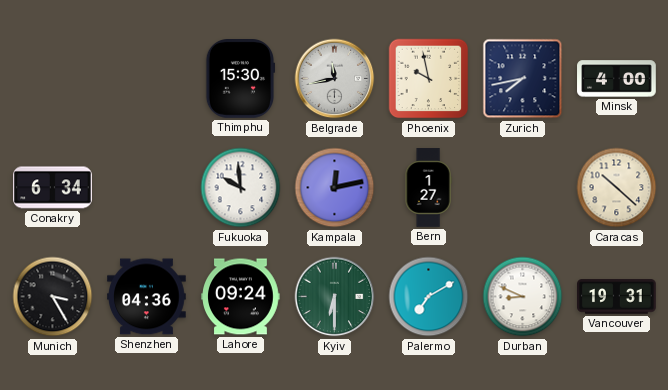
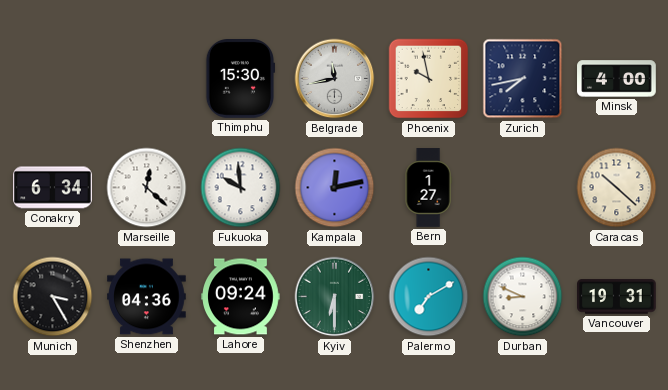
Marseille: none -> 12:22 (147, 188)
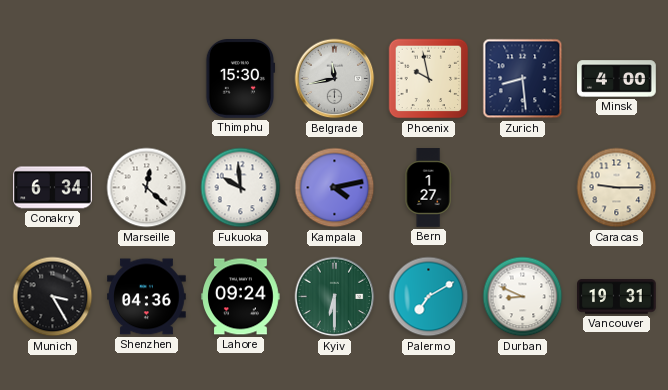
Zurich: 7:43 -> 8:29 (523, 79)
Kampala: 12:13 -> 4:13 (335, 188)
Caracas: 10:22 -> 9:15 (617, 188)
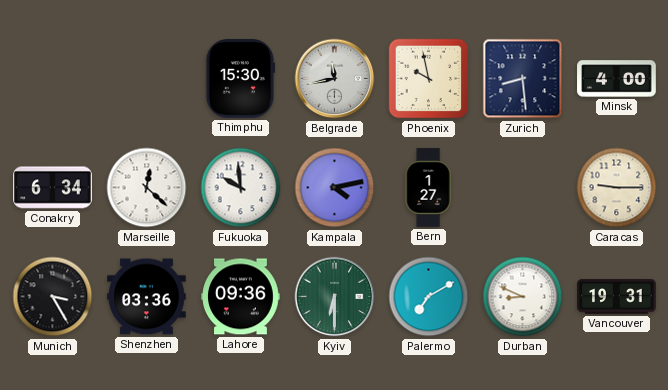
Shenzhen: 04:36 -> 03:36 (147, 297)
Lahore: 09:24 -> 09:36 (241, 297)
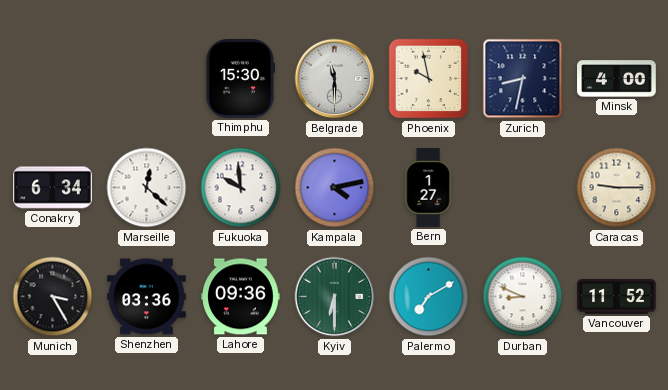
Belgrade: 11:43 -> 11:30 (335, 79)
Zurich: 8:29 -> 8:32 (523, 79)
Vancouver: 19:31 -> 11:52 (617, 297)
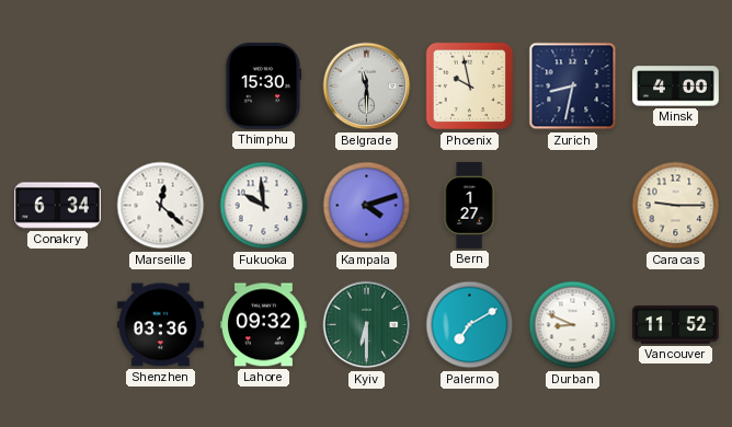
Kampala: 4:13 -> 4:12 (367, 206)
Munich: 3:25 -> none (53, 297)
Lahore: 09:36 -> 09:32 (264, 325)
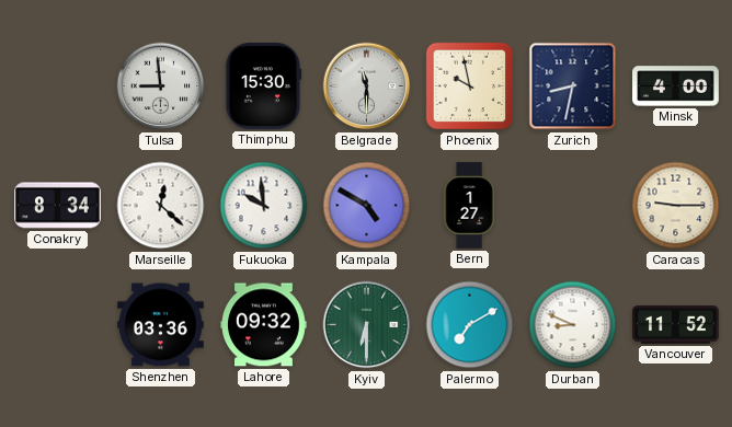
Tulsa: none -> 8:59 (161, 86)
Conakry: 6:34 -> 8:34 (58, 206)
Kampala: 4:12 -> 4:50 (367, 206)
